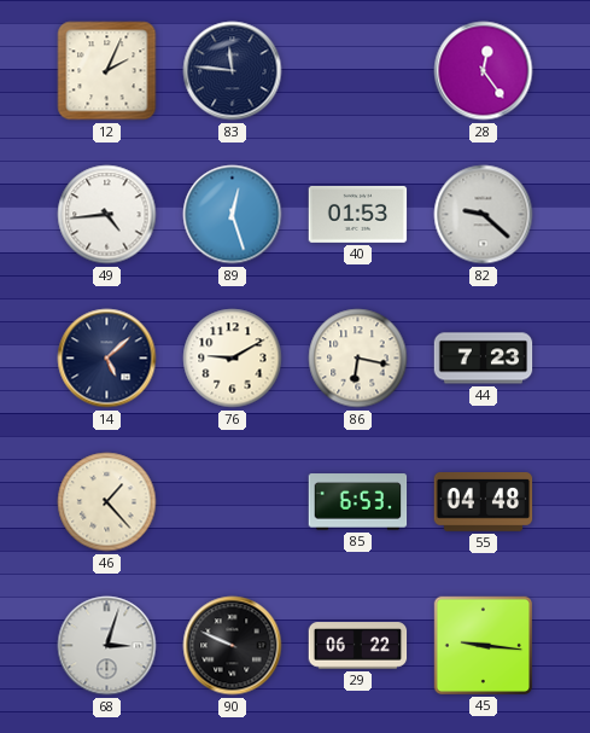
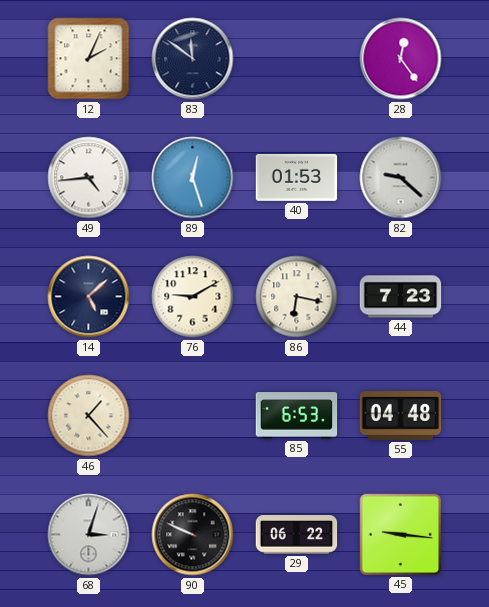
83: 11:46 -> 11:51 (193, 59)
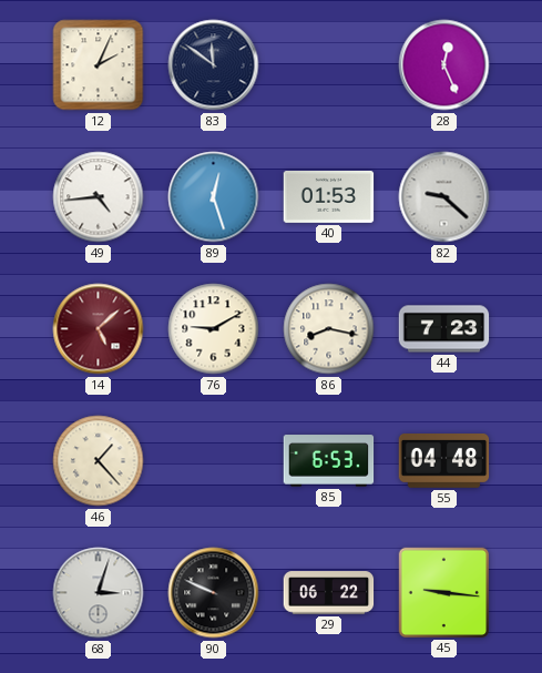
28: 12:24 -> 12:26 (444, 65)
14 dial: navy -> burgundy (99, 329)
86: 6:17 -> 8:17 (329, 329)
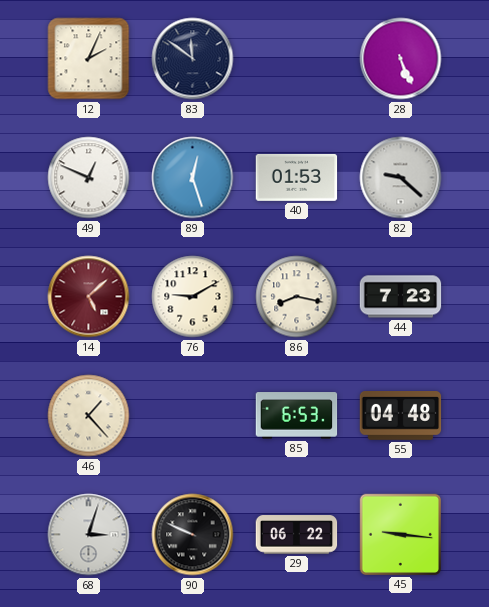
28: 12:26 -> 5:26 (401, 59)
49: 4:44 -> 12:49 (89, 178)
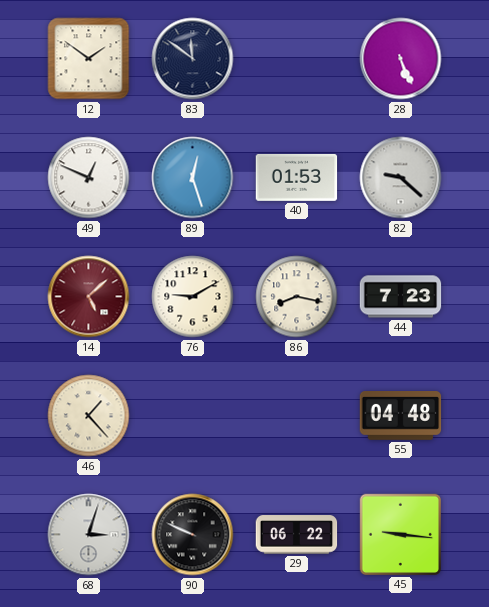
12: 2:04 -> 1:51 (89, 59)
85: 6:53 -> none (297, 416)
